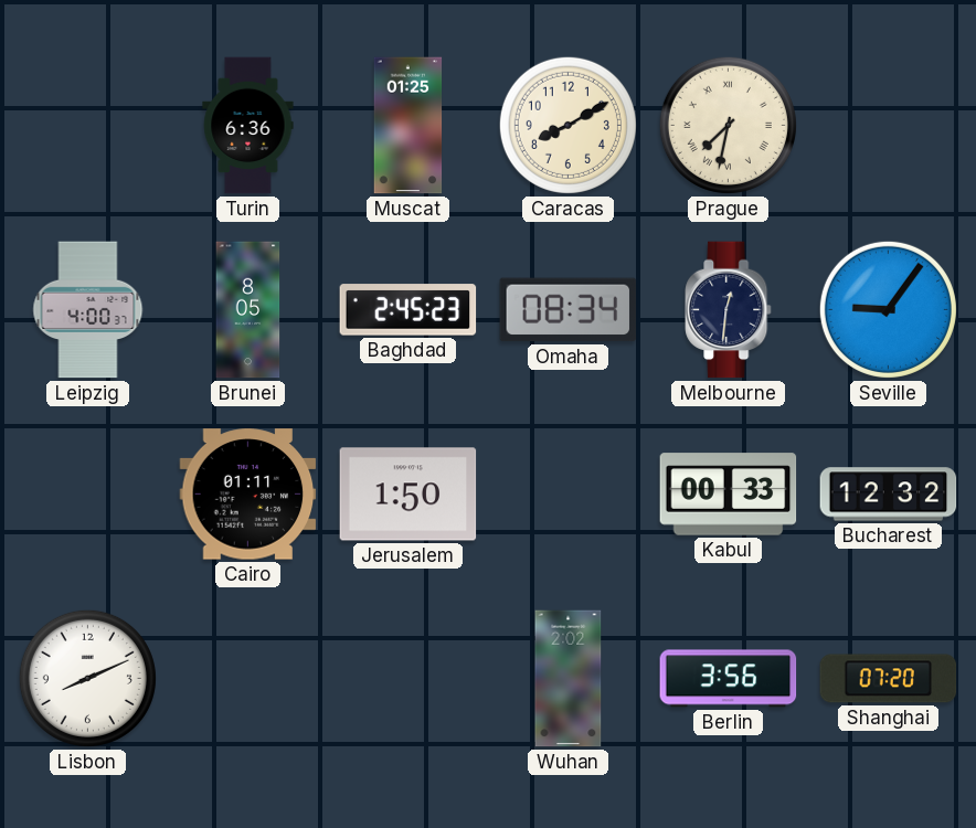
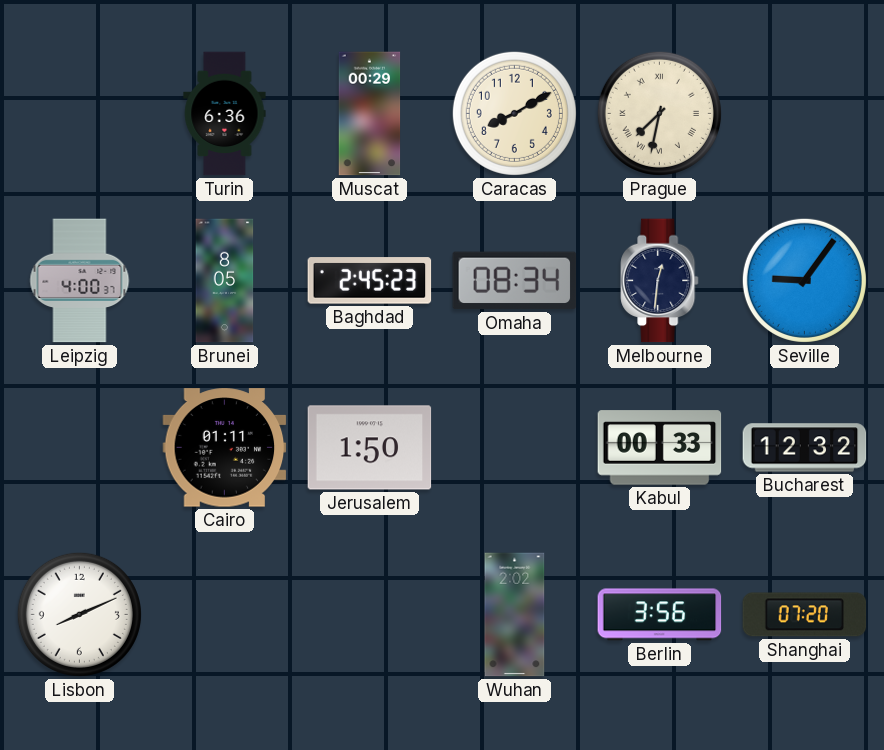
Muscat: 01:25 -> 00:29 (370, 114)
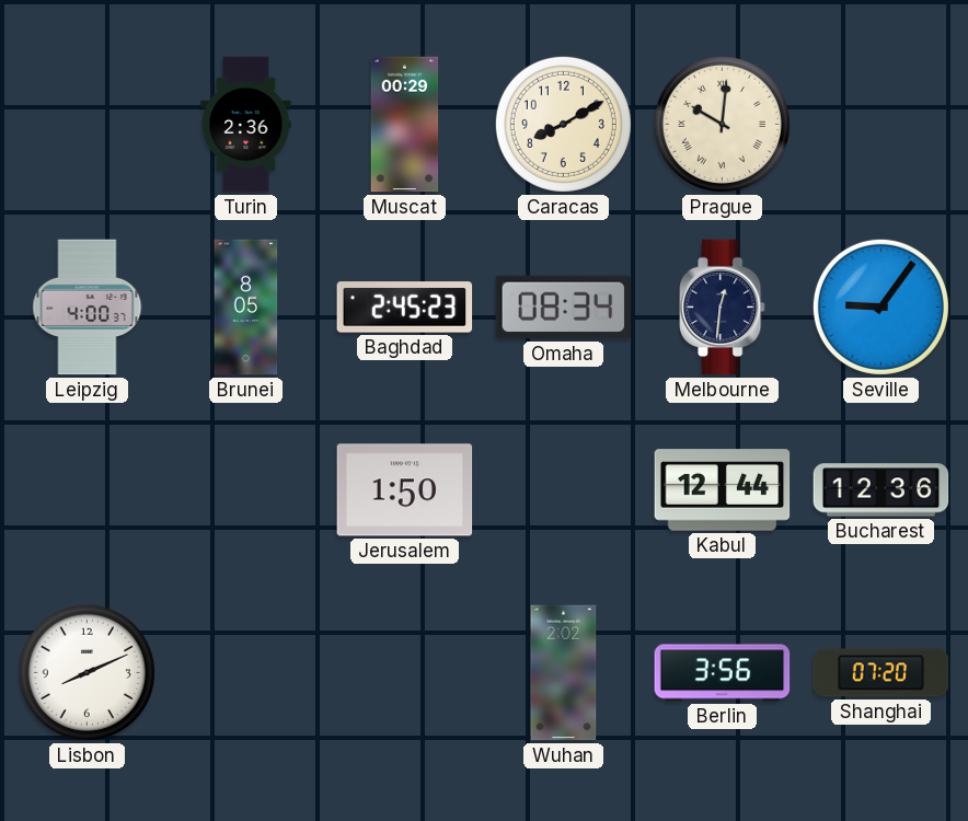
Turin: 6:36 -> 2:36 (246, 125)
Prague: 7:32 -> 10:01 (722, 124)
Cairo: 01:11 -> none (225, 448)
Kabul: 00:33 -> 12:44 (723, 490)
Bucharest: 12:32 -> 12:36 (881, 490)
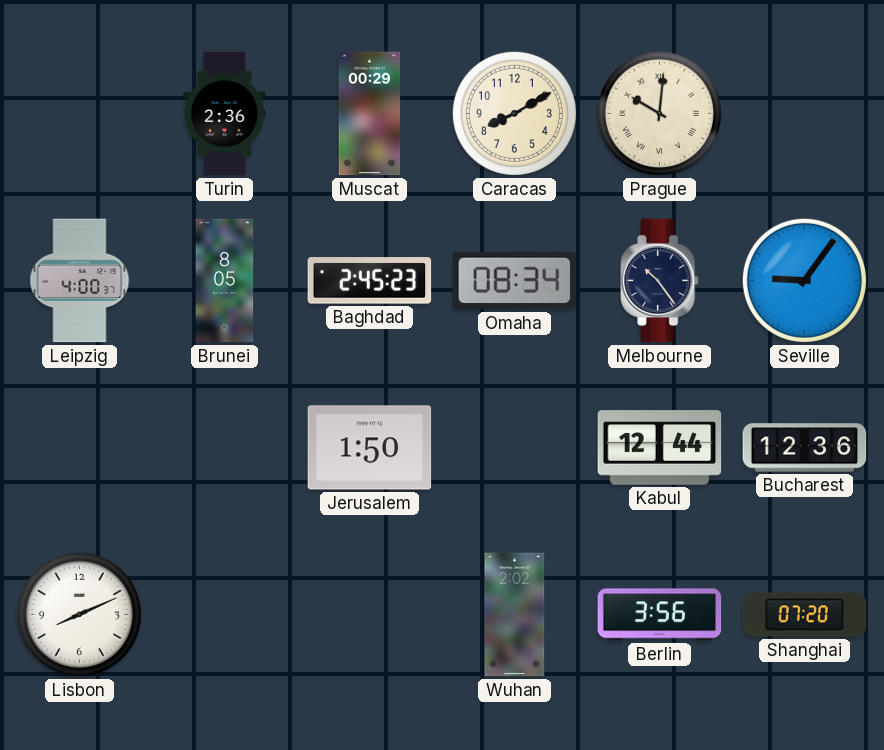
Melbourne: 12:31 -> 10:24 (660, 281)
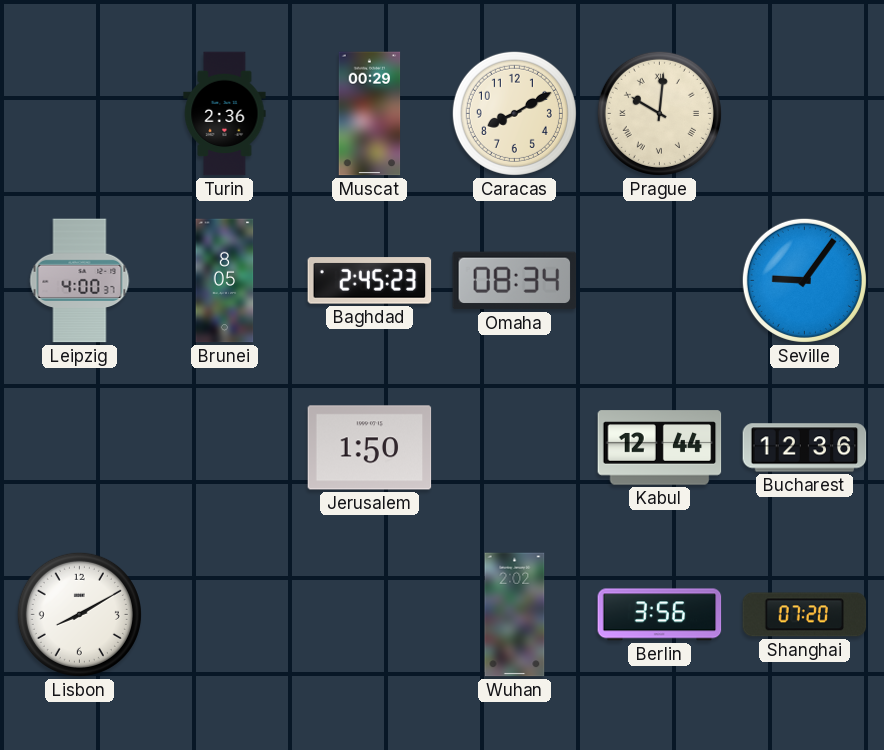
Melbourne: 10:24 -> none (660, 281)
Lisbon: 8:11 -> 8:10 (79, 614)
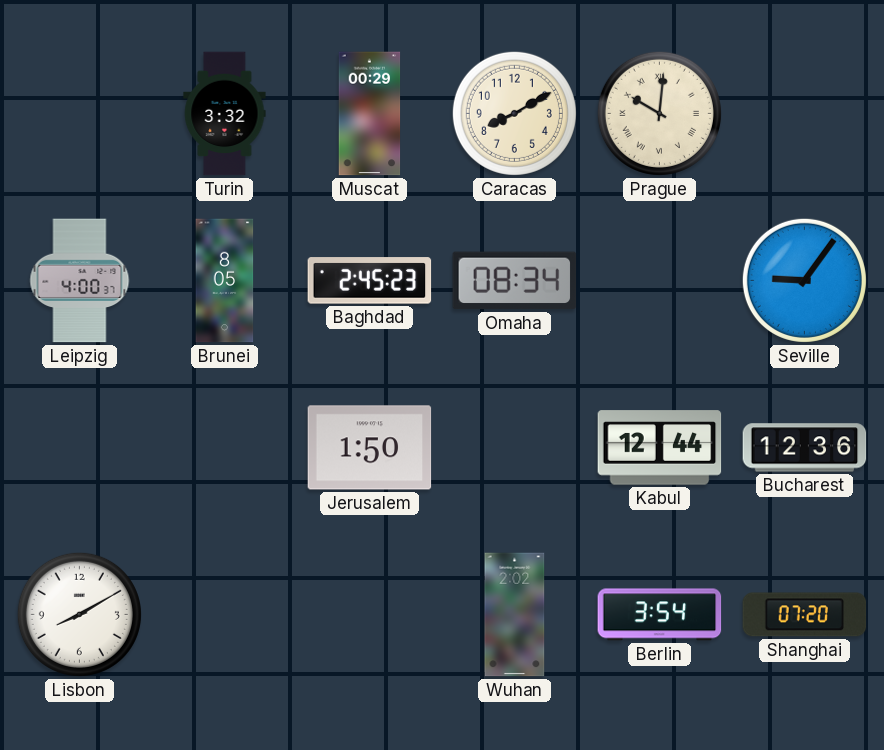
Turin: 2:36 -> 3:32 (225, 114)
Berlin: 3:56 -> 3:54 (660, 615)
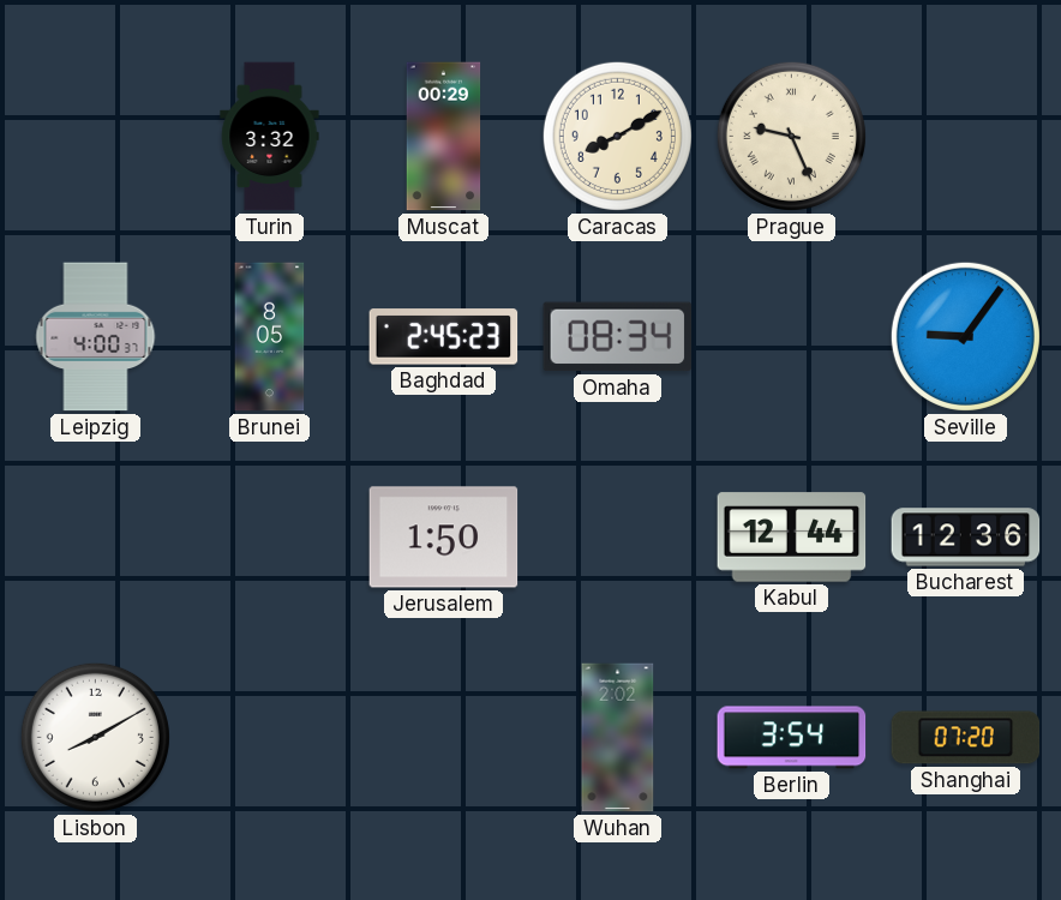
Prague: 10:01 -> 9:26 (791, 136)
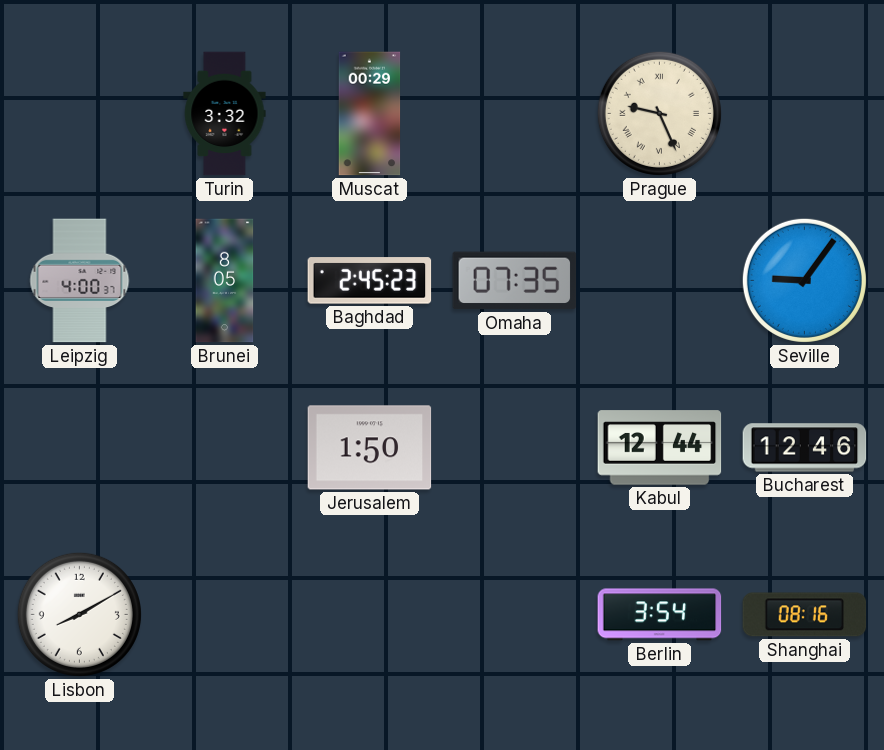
Caracas: 8:10 -> none (617, 136)
Omaha: 08:34 -> 07:35 (515, 281)
Bucharest: 12:36 -> 12:46 (805, 448)
Wuhan: 2:02 -> none (618, 738)
Shanghai: 07:20 -> 08:16 (805, 615)
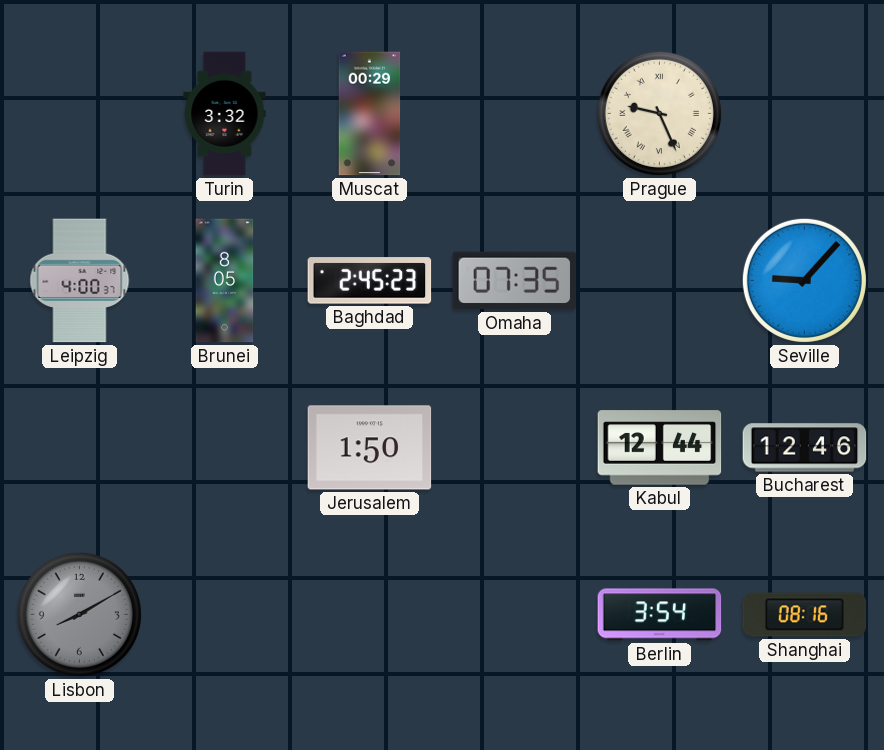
Seville: 9:06 -> 9:07 (804, 280)
Lisbon dial: white -> grey (79, 614)
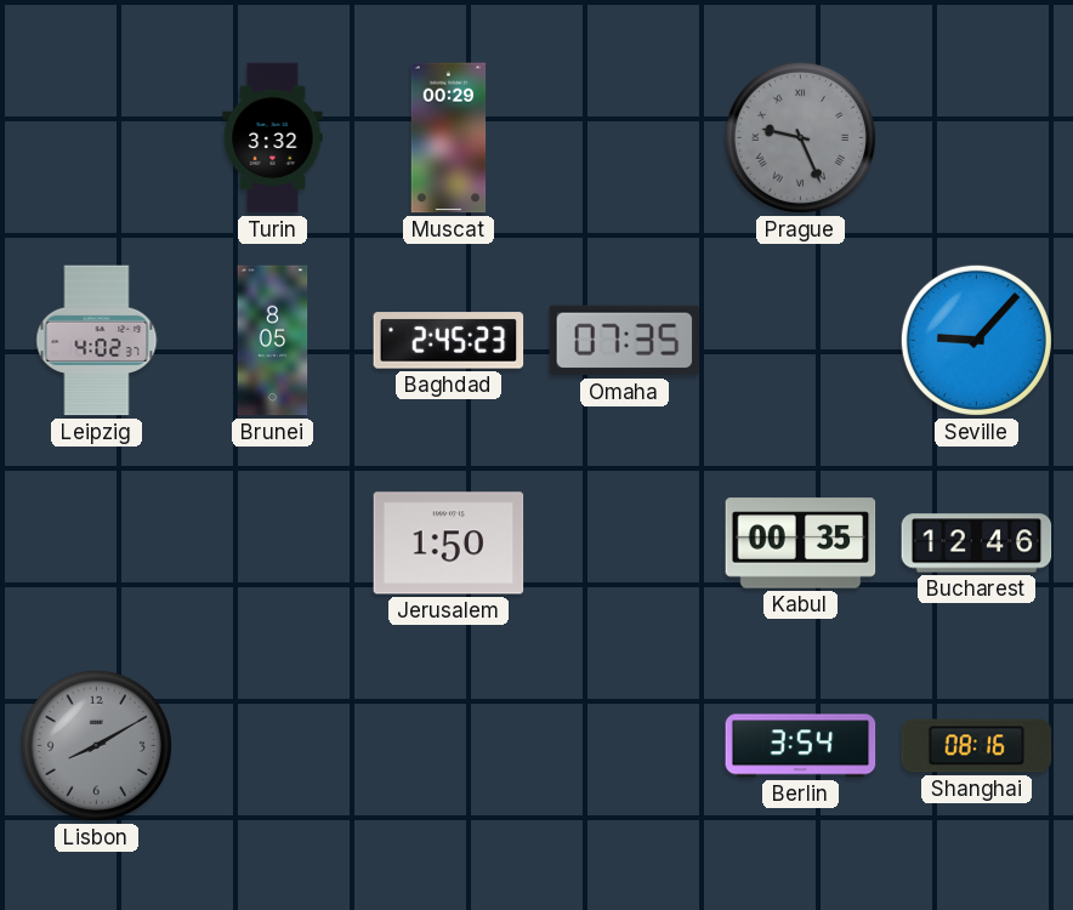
Prague dial: cream -> grey (800, 137)
Leipzig: 4:00 -> 4:02 (97, 341)
Kabul: 12:44 -> 00:35 (801, 544)
